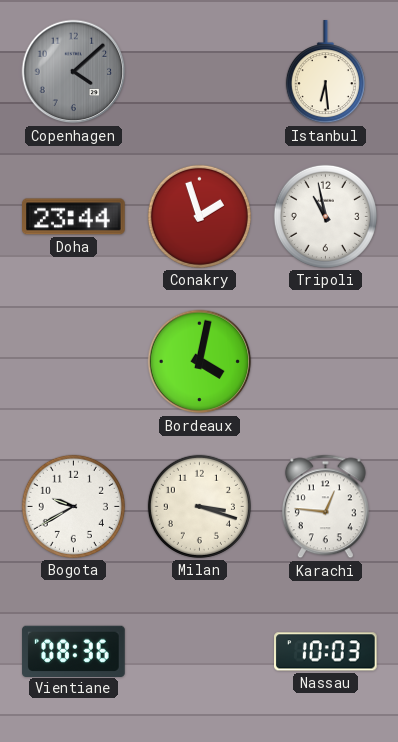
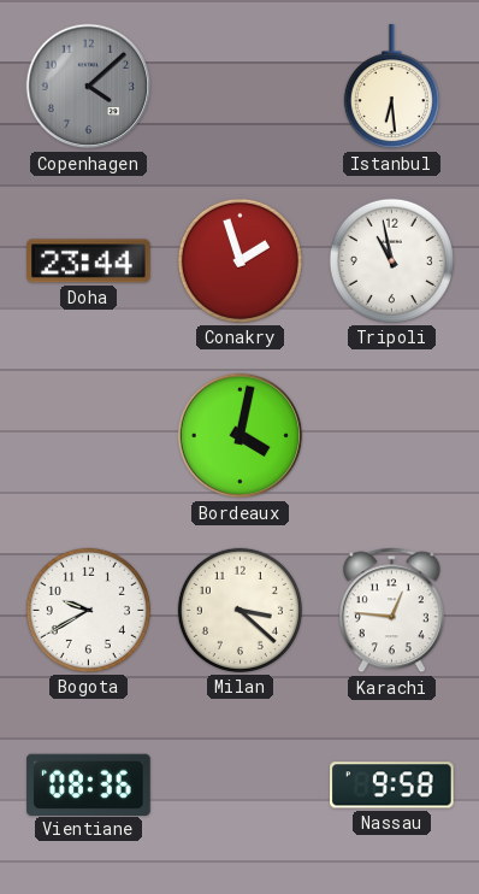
Milan: 3:18 -> 3:22 (239, 610)
Nassau: 10:03 -> 9:58 (392, 786)
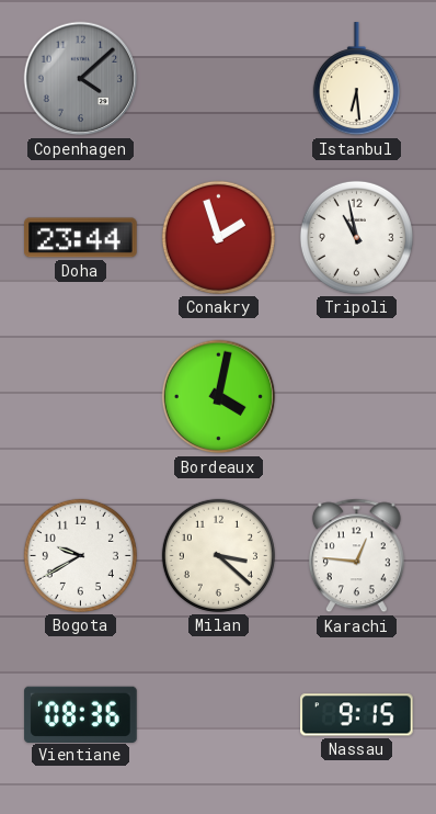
Nassau: 9:58 -> 9:15 (357, 715)
